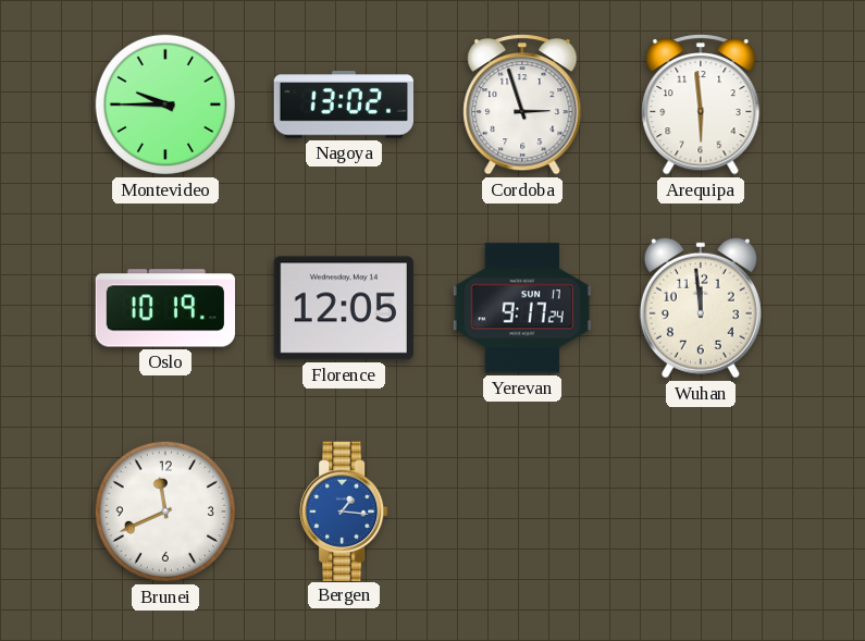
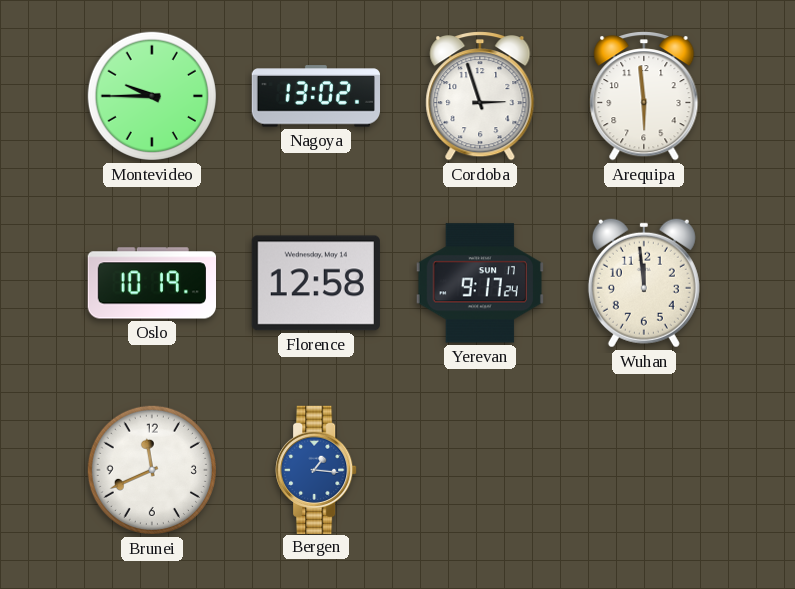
Florence: 12:05 -> 12:58 (316, 283)
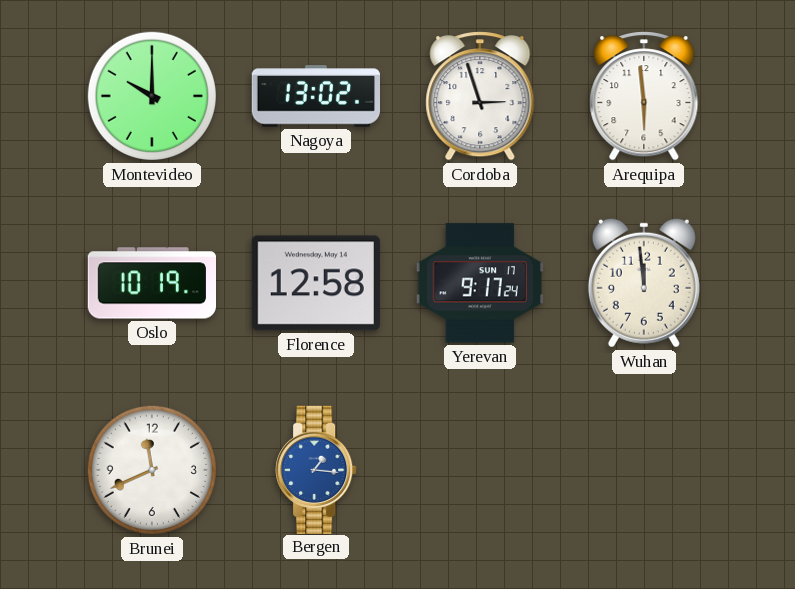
Montevideo: 9:45 -> 10:00 (152, 96)
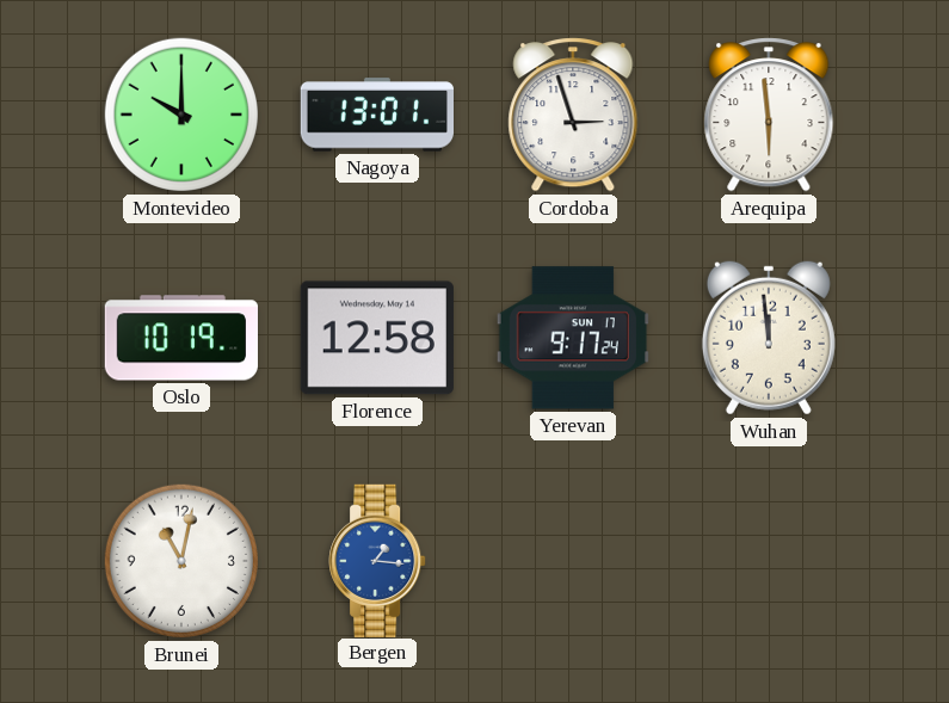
Nagoya: 13:02 -> 13:01 (376, 115)
Brunei: 11:41 -> 11:02 (181, 561)
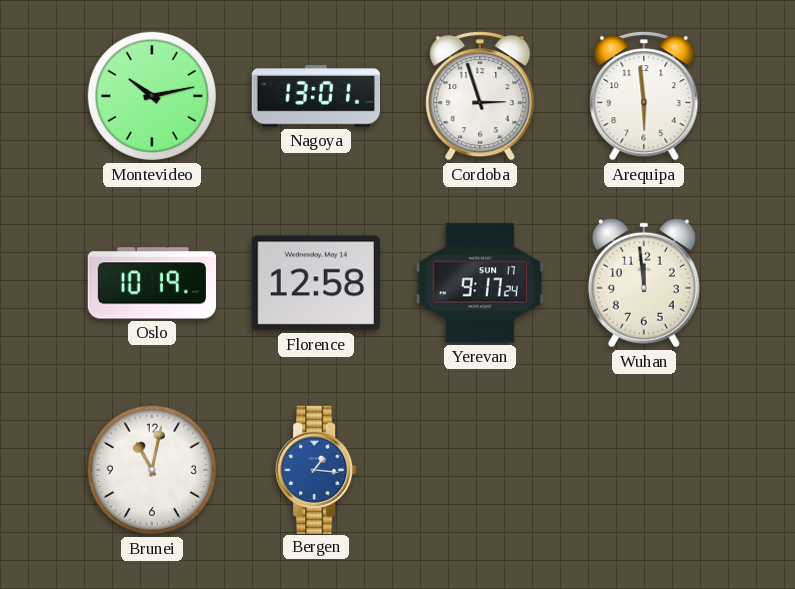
Montevideo: 10:00 -> 10:13 (152, 96)
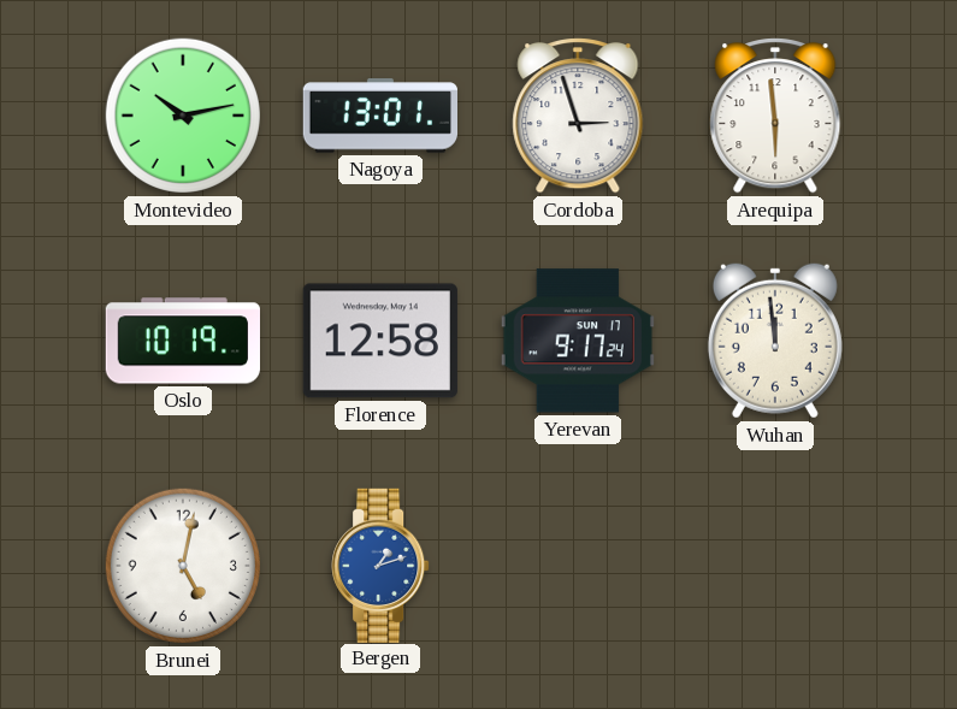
Brunei: 11:02 -> 5:02 (183, 566)
Bergen: 1:16 -> 1:12 (380, 565)
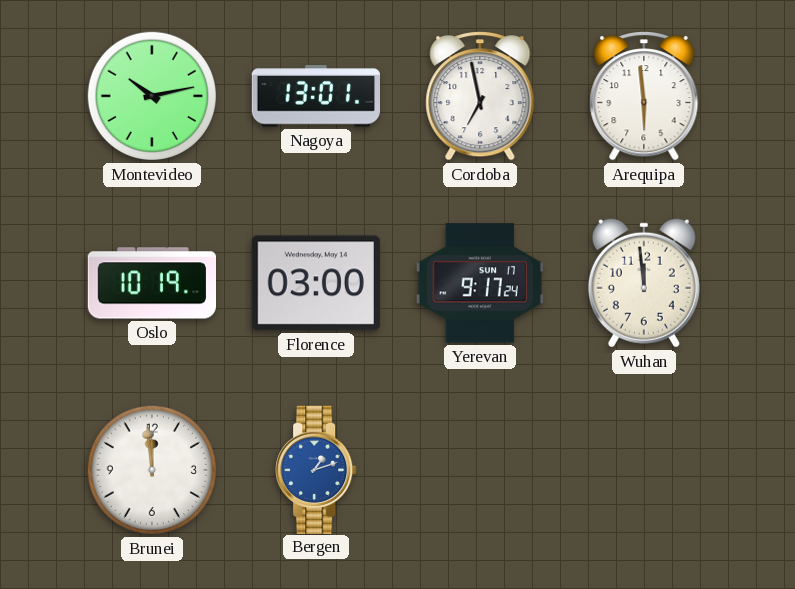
Cordoba: 2:57 -> 6:58 (480, 96)
Florence: 12:58 -> 03:00 (316, 283)
Brunei: 5:02 -> 11:59 (152, 470)
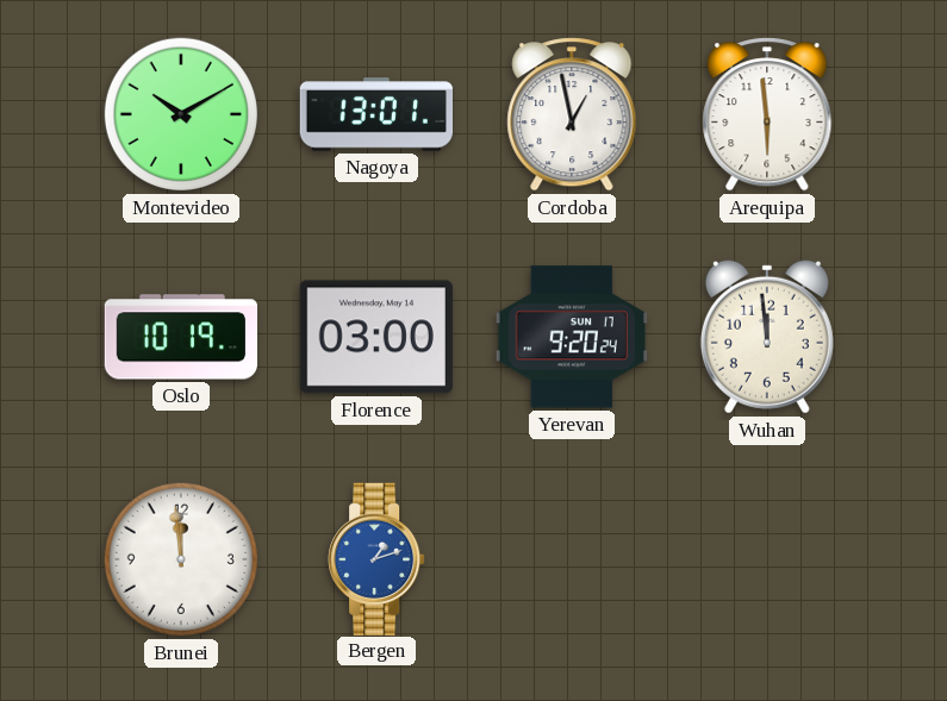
Montevideo: 10:13 -> 10:10 (181, 114)
Cordoba: 6:58 -> 12:58 (572, 114)
Yerevan: 9:17 -> 9:20 (572, 337)
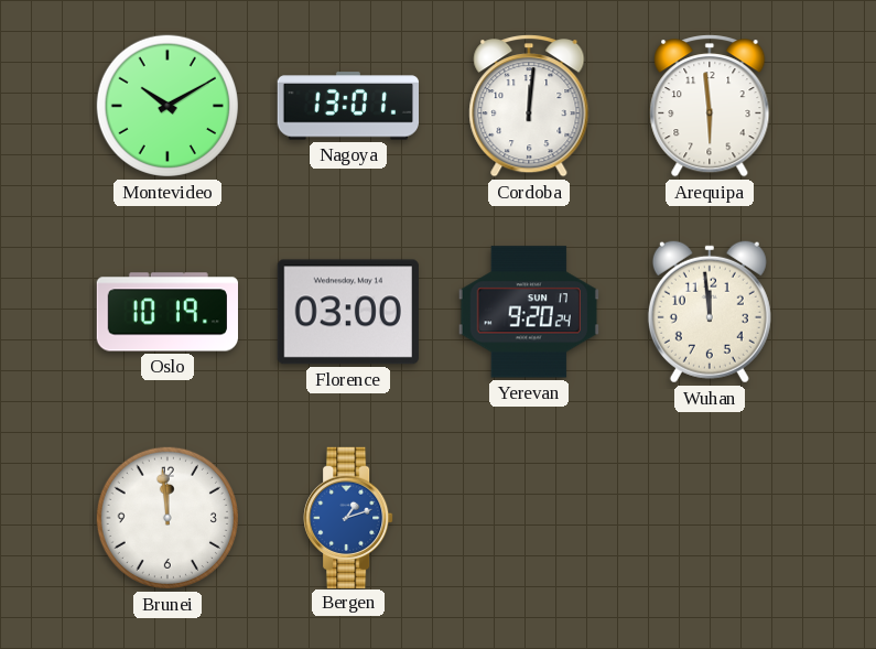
Cordoba: 12:58 -> 12:01 (529, 106)
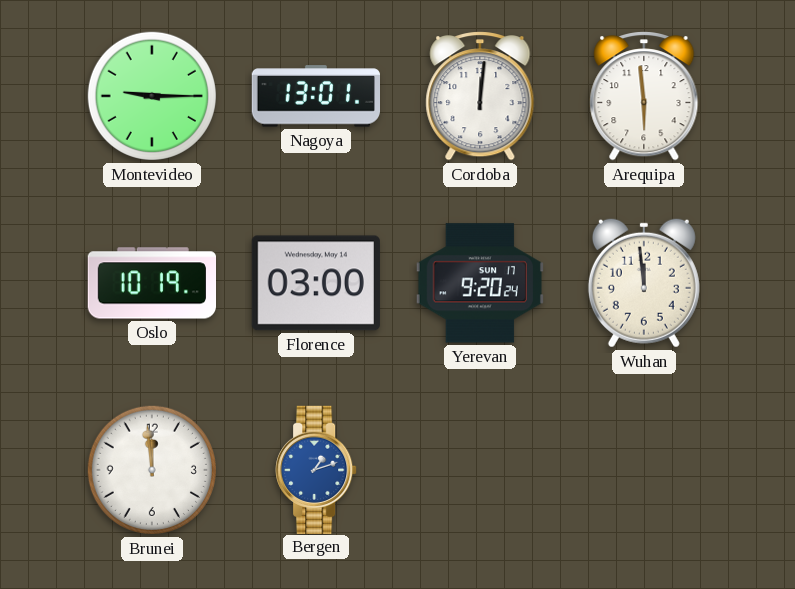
Montevideo: 10:10 -> 9:15 (152, 96)
